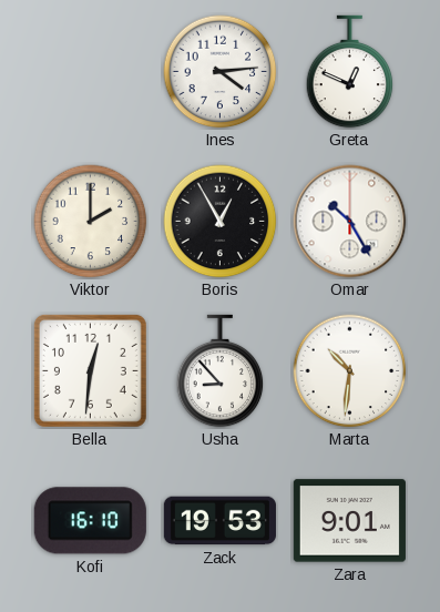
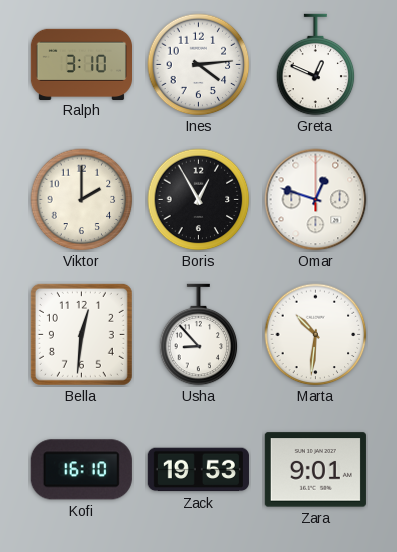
Ralph: none -> 3:10 (81, 64)
Omar: 10:25 -> 12:48 (316, 200)
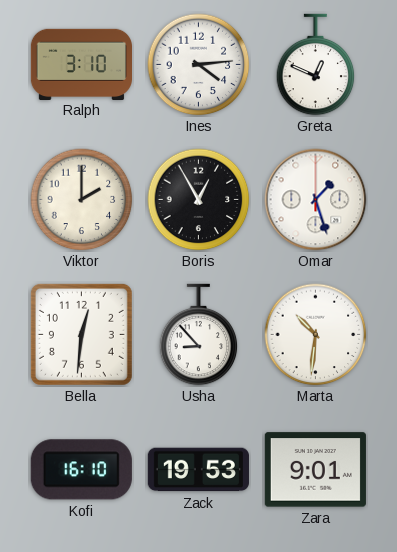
Omar: 12:48 -> 1:27 (316, 200)
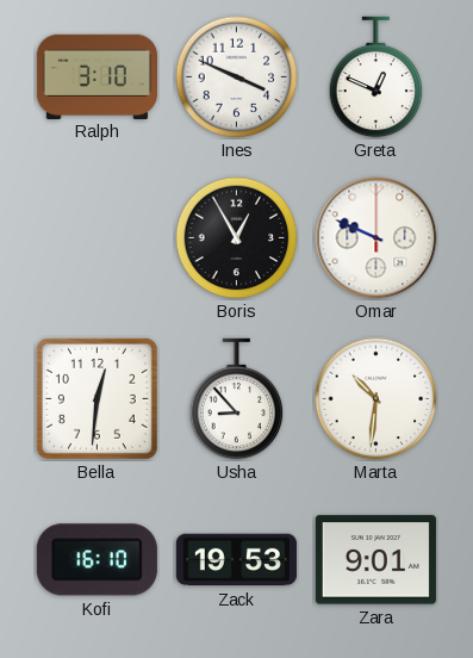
Ines: 4:14 -> 3:49 (237, 77)
Viktor: 2:00 -> none (82, 200)
Omar: 1:27 -> 9:49 (376, 238)
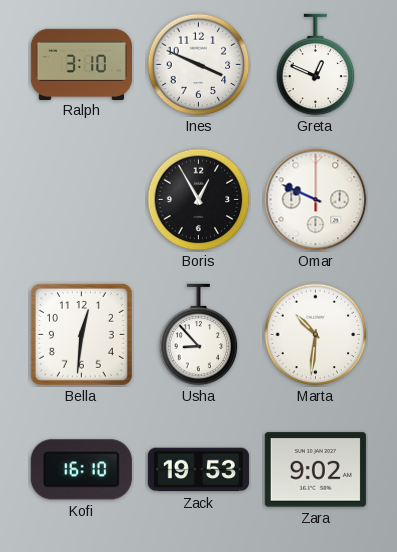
Zara: 9:01 -> 9:02 (315, 470)
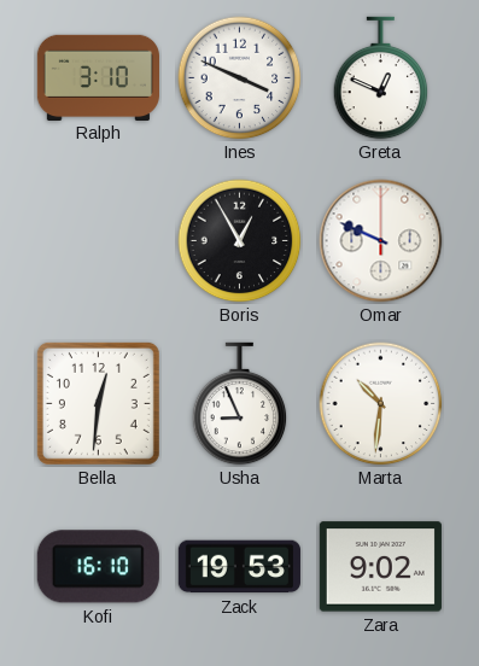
Usha: 8:53 -> 8:56 (240, 404)
